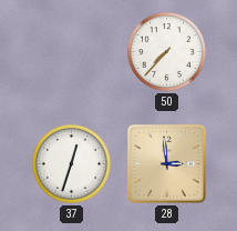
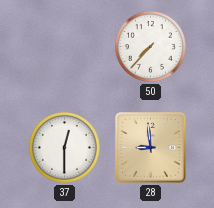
37: 12:33 -> 12:30 (64, 147)
28: 2:59 -> 8:59 (151, 148)
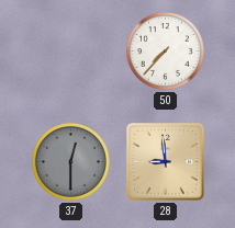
37 dial: white -> grey (70, 161)
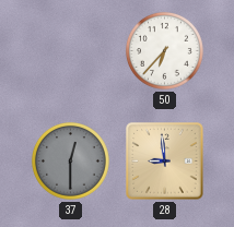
50: 7:37 -> 6:37 (164, 50)
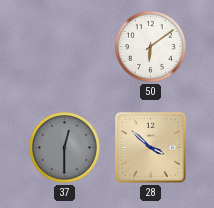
50: 6:37 -> 6:09 (150, 46)
28: 8:59 -> 3:52 (151, 148)
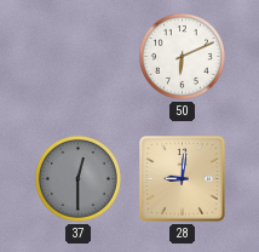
50: 6:09 -> 6:11 (182, 56)
28: 3:52 -> 9:01 (183, 179)
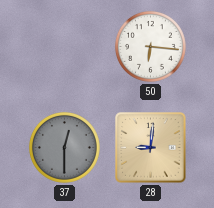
50: 6:11 -> 6:16 (150, 46)
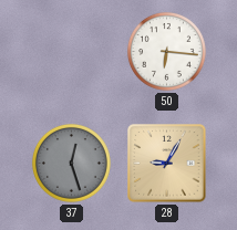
37: 12:30 -> 12:27 (71, 163)
28: 9:01 -> 9:05 (167, 164)
